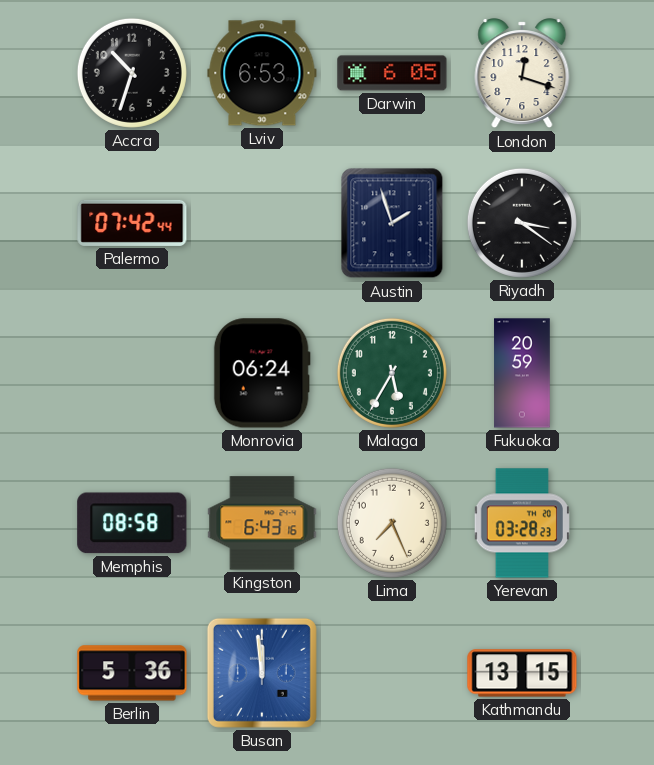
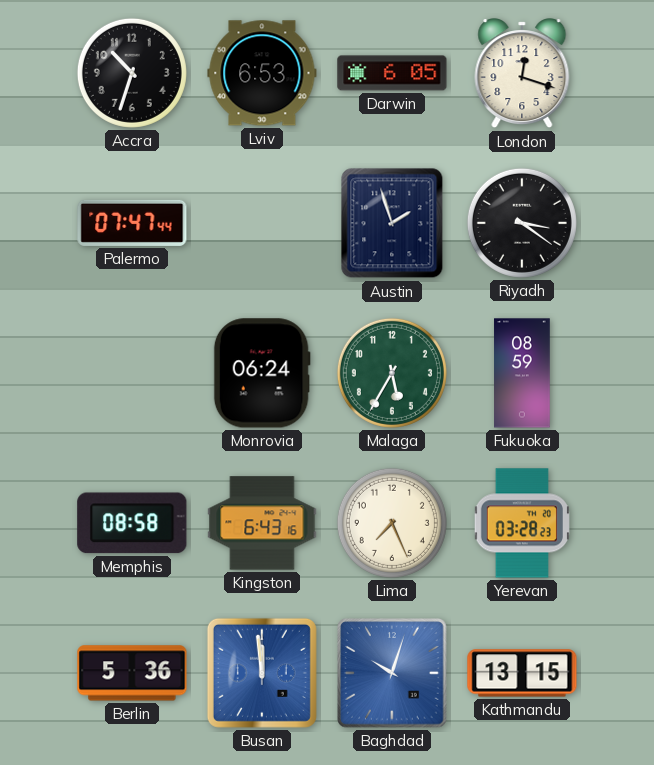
Palermo: 07:42 -> 07:47 (132, 223)
Fukuoka: 20:59 -> 08:59 (522, 373)
Baghdad: none -> 10:03 (392, 673)
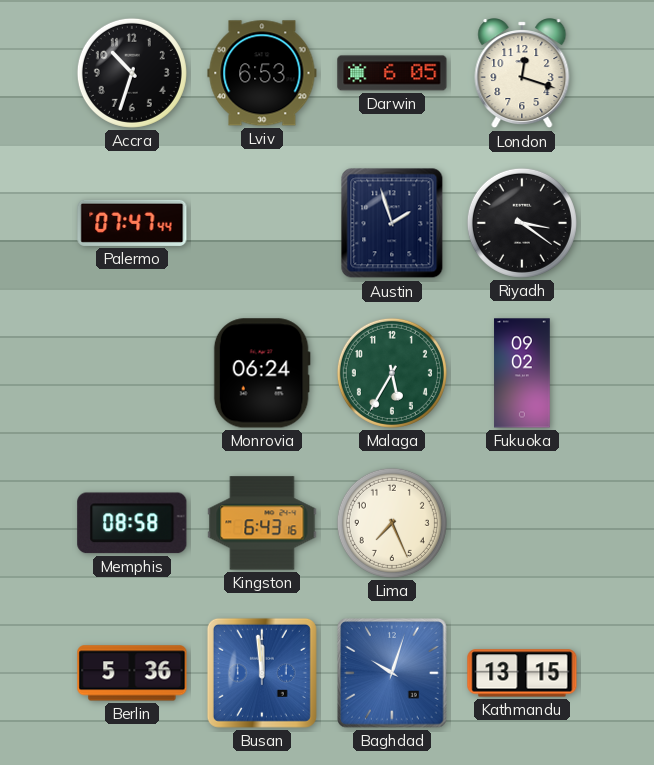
Fukuoka: 08:59 -> 09:02 (522, 373)
Yerevan: 03:28 -> none (522, 523)
